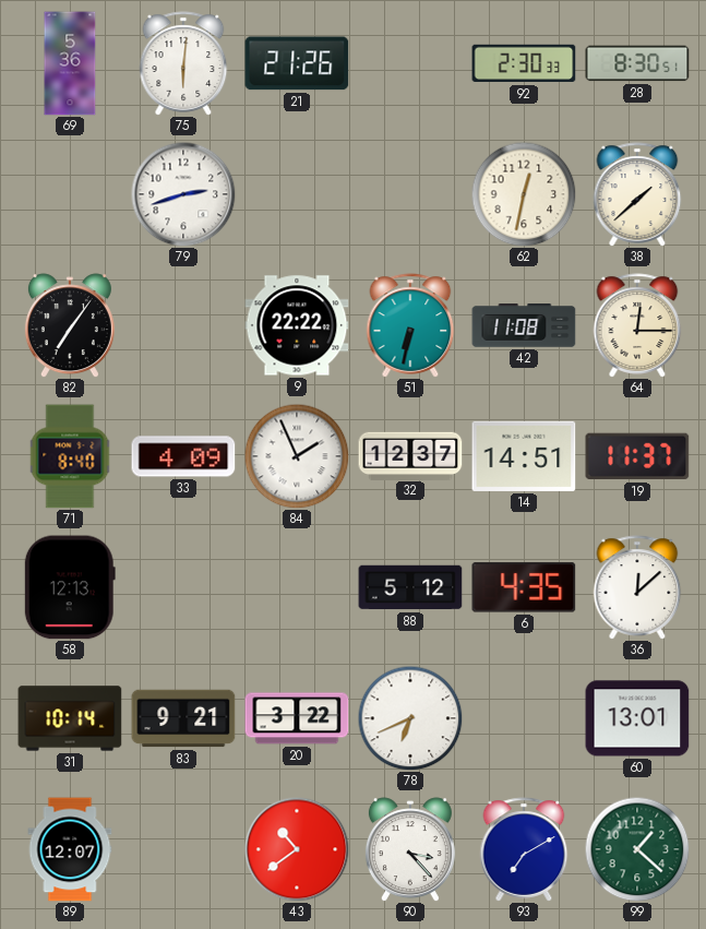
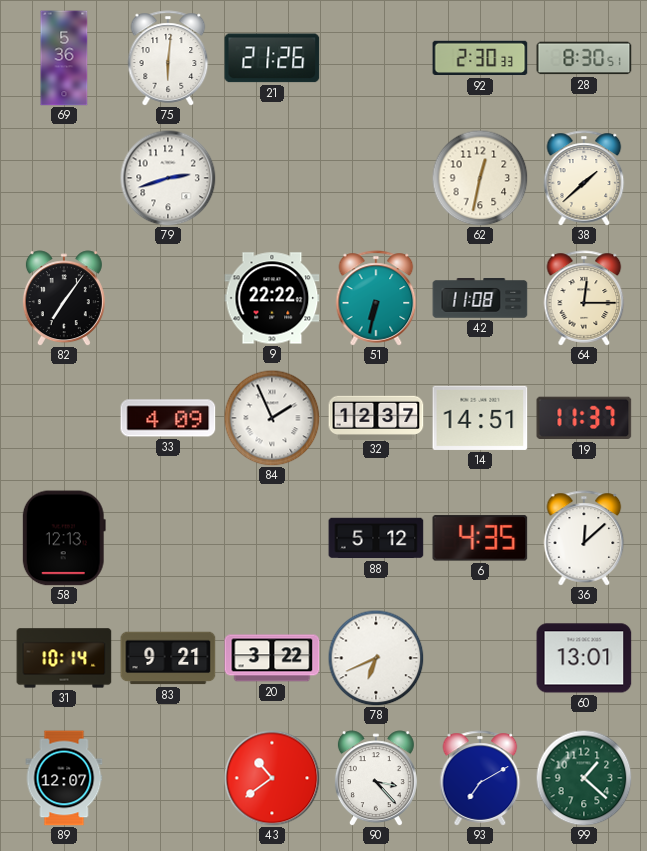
71: 8:40 -> none (70, 456)
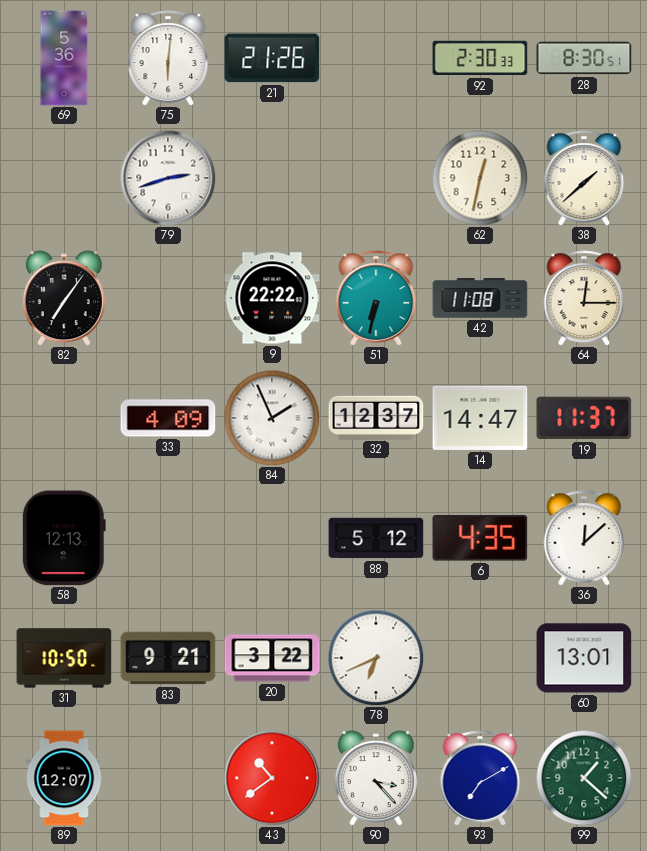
14: 14:51 -> 14:47 (480, 418)
31: 10:14 -> 10:50 (64, 658)
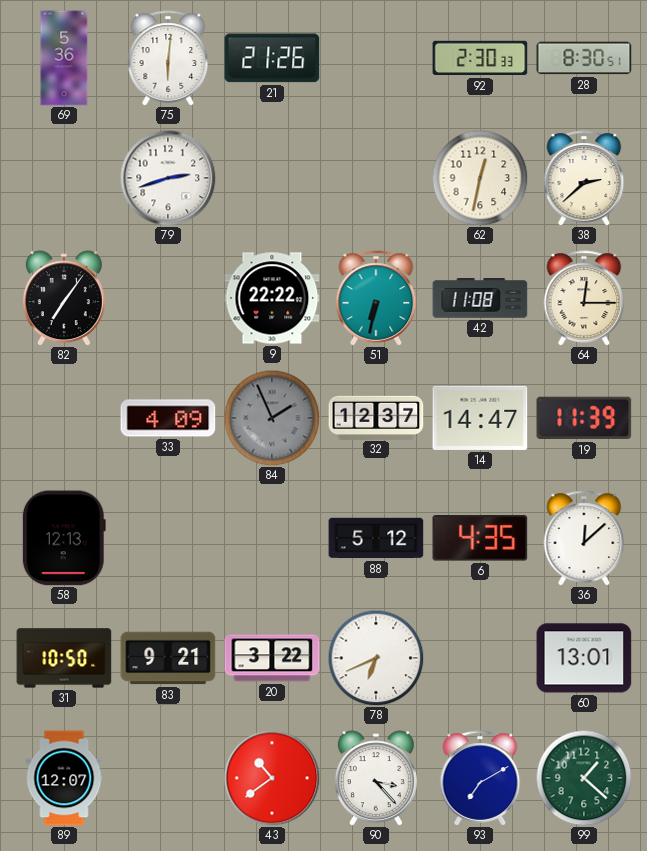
38: 1:38 -> 2:38 (584, 178)
84 dial: white -> grey (272, 418)
19: 11:37 -> 11:39 (584, 418)
